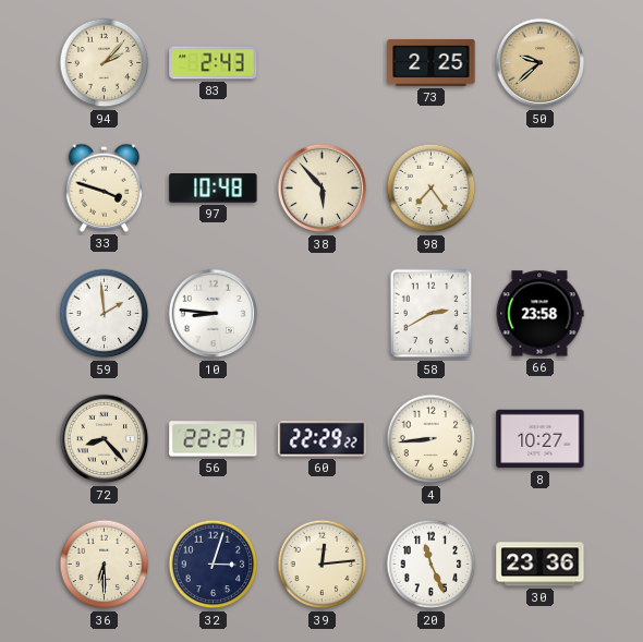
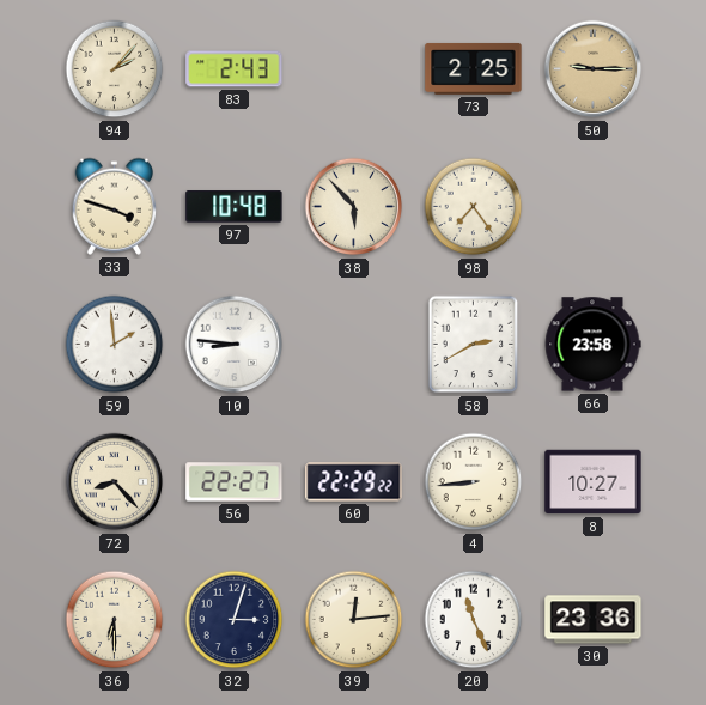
50: 9:38 -> 9:15 (594, 69)
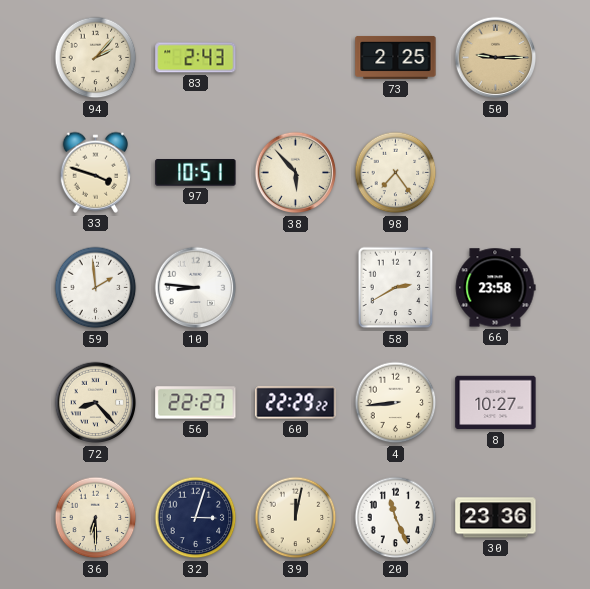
97: 10:48 -> 10:51 (196, 173)
39: 12:14 -> 12:02 (296, 518)
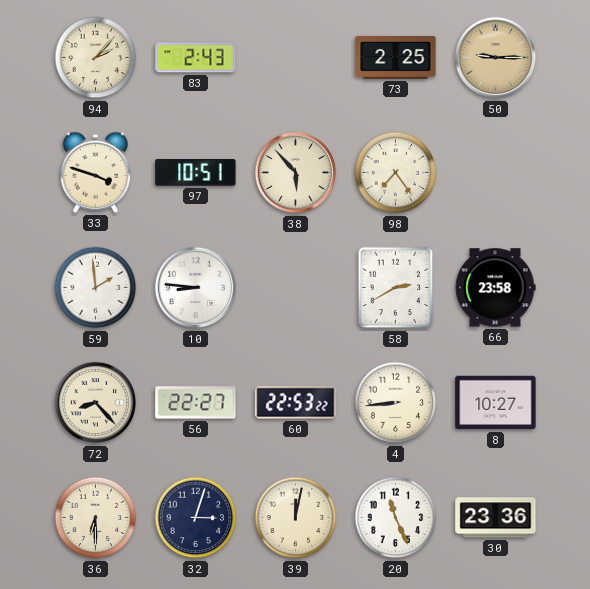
60: 22:29 -> 22:53 (296, 403)
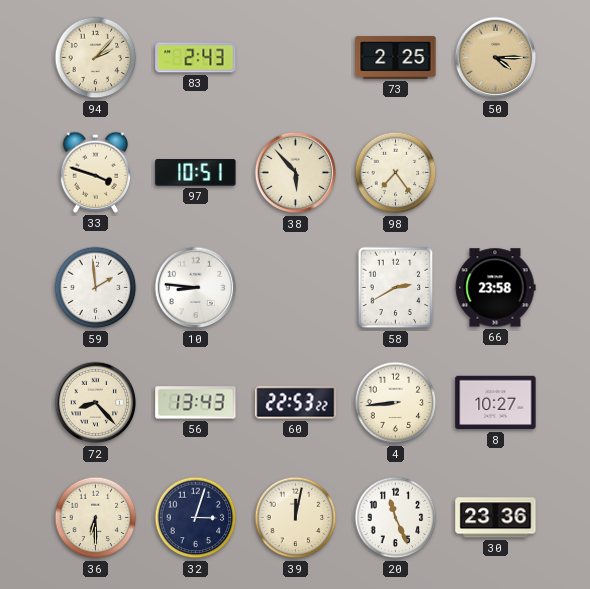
50: 9:15 -> 4:15 (496, 58)
56: 22:27 -> 13:43 (196, 403)
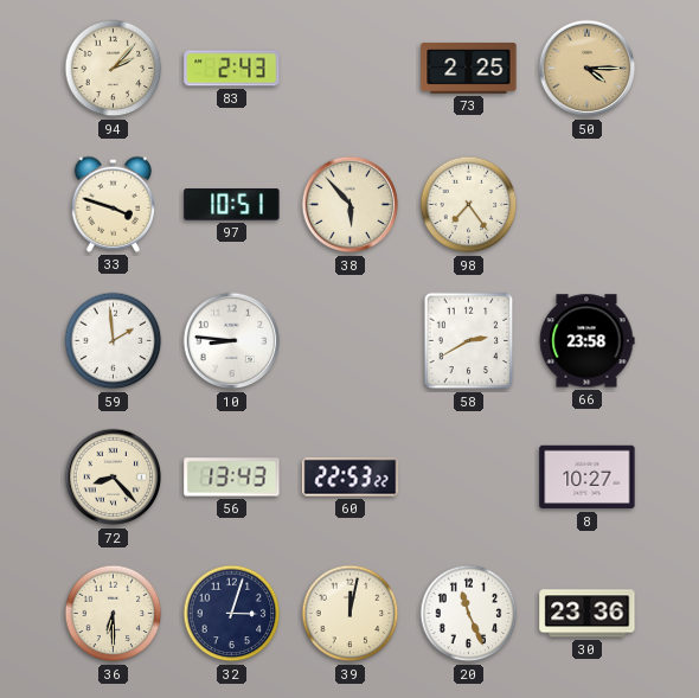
4: 8:44 -> none (396, 403)
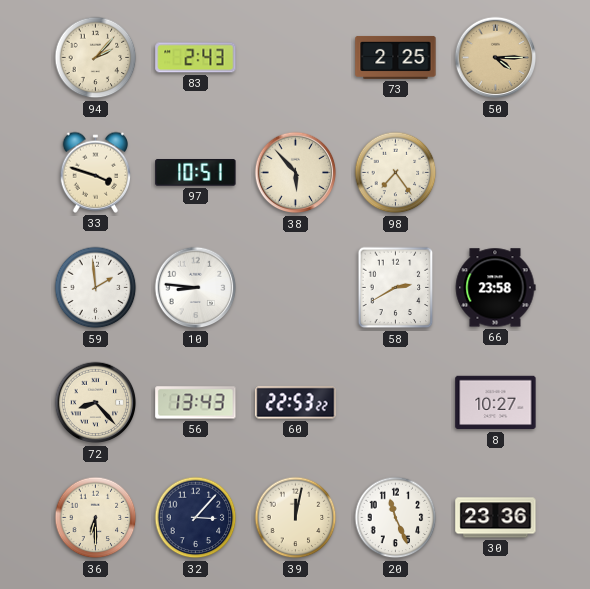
32: 3:03 -> 3:07 (196, 518)
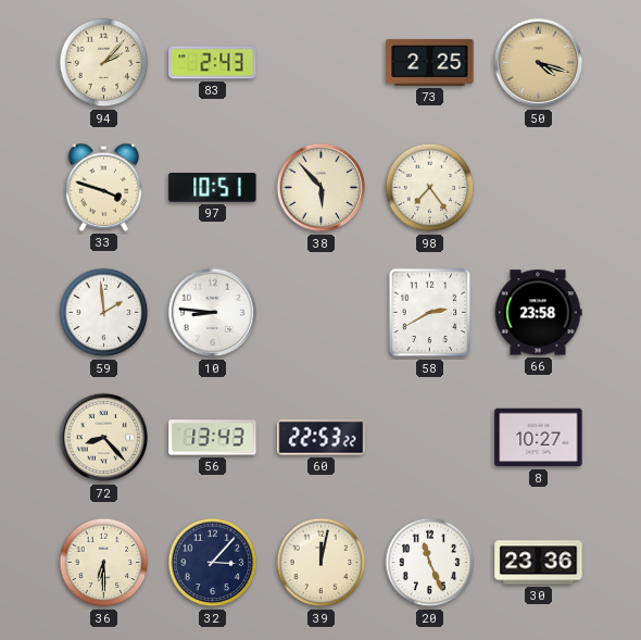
50: 4:15 -> 4:18 (539, 63)
